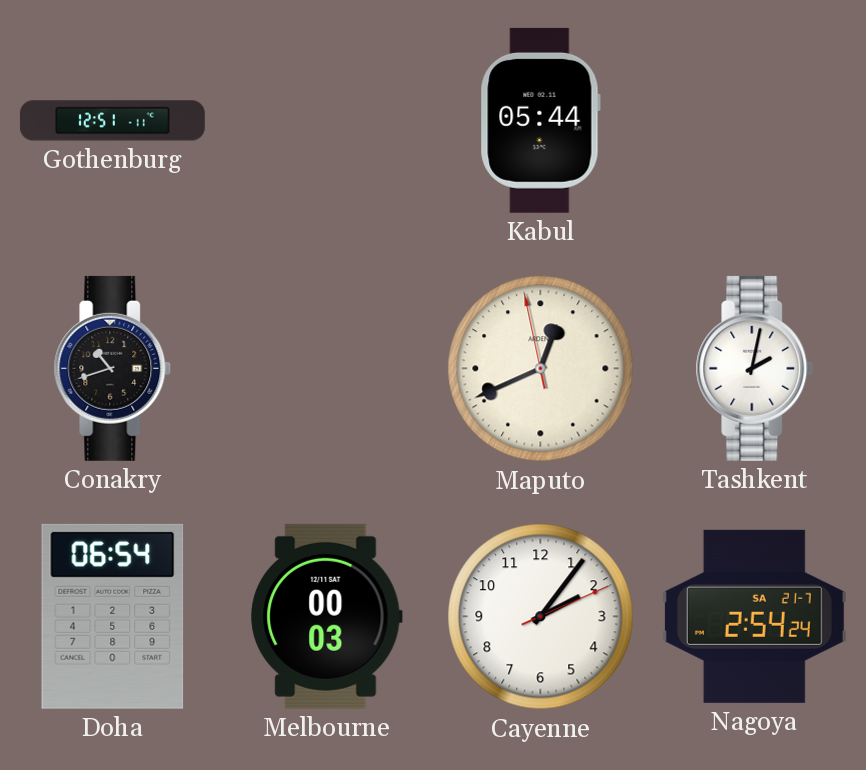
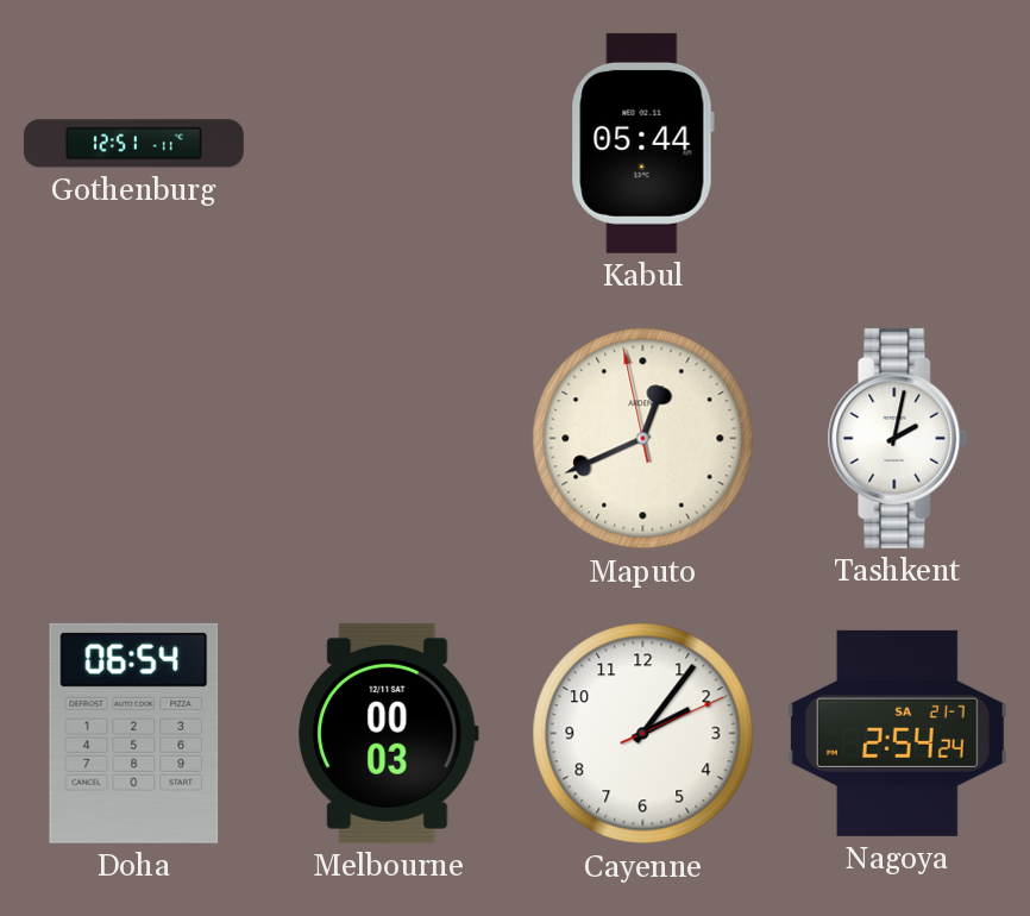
Conakry: 10:42 -> none (113, 368)
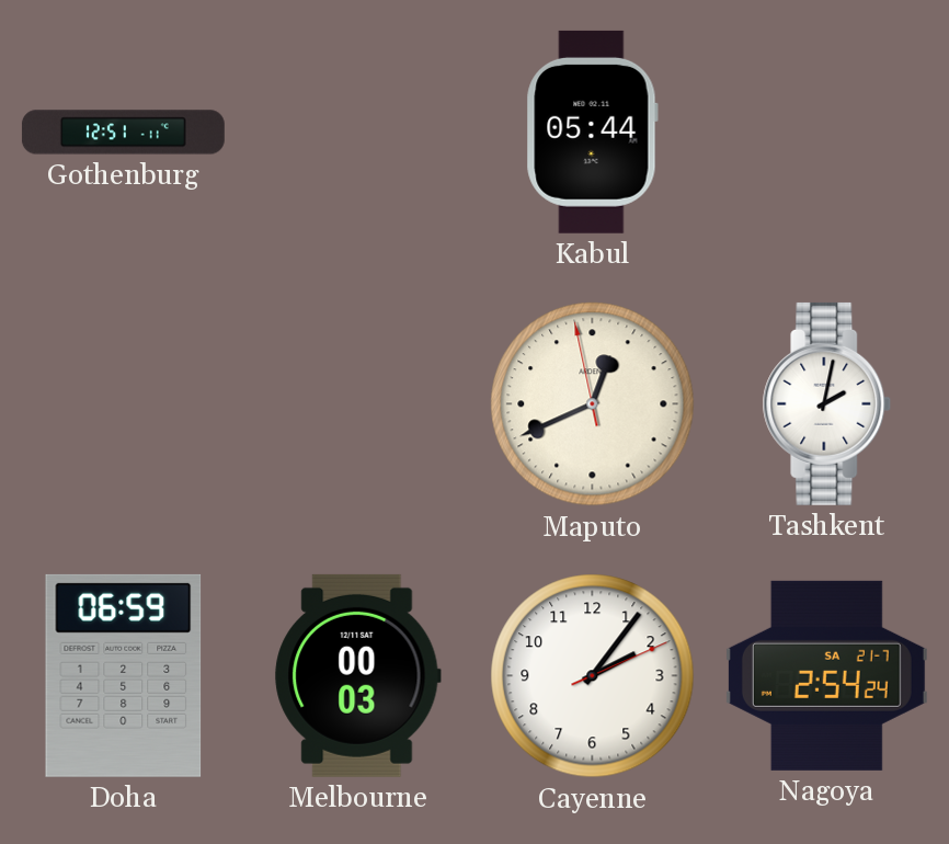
Doha: 06:54 -> 06:59 (124, 675)
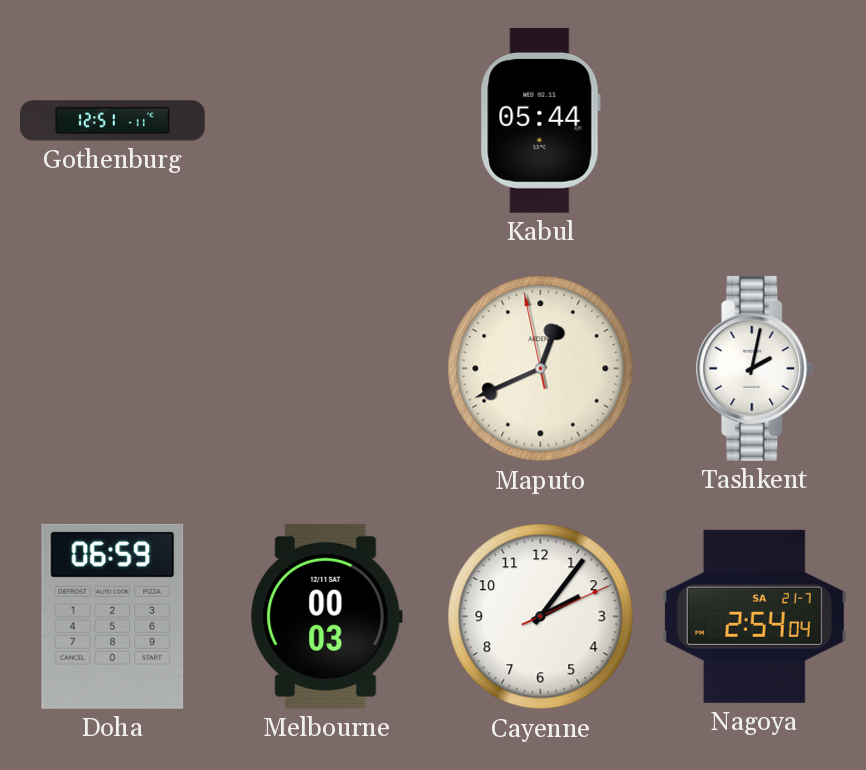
Nagoya: 2:54:24 -> 2:54:04 (754, 616)
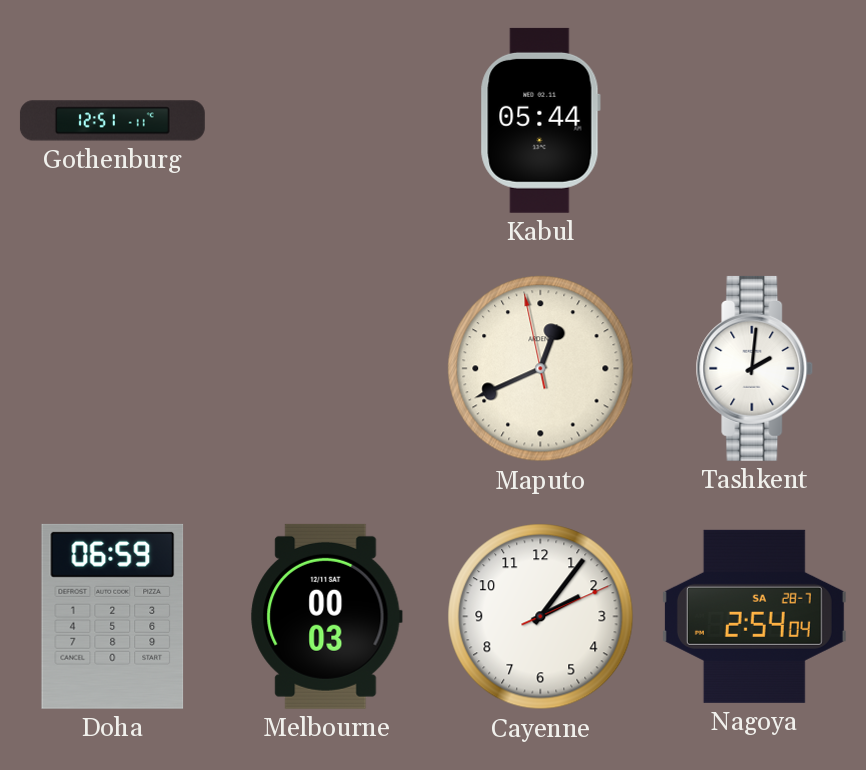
Tashkent: 2:02 -> 2:01 (755, 368)
Nagoya date: SA 21-7 -> SA 28-7 (754, 616)
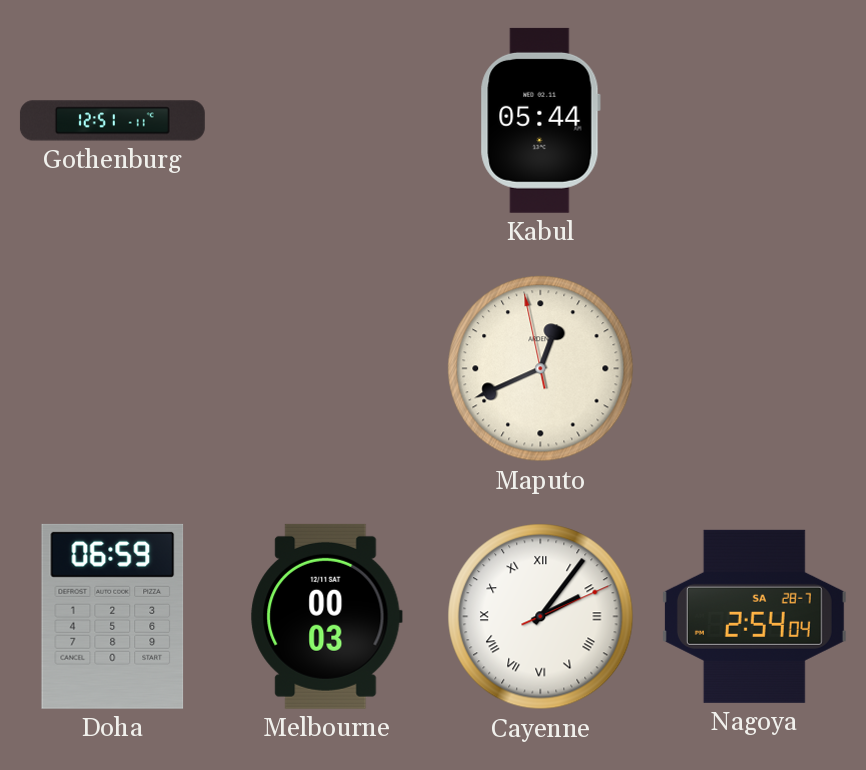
Tashkent: 2:01 -> none (755, 368)
Cayenne numerals: Arabic -> Roman (541, 617)
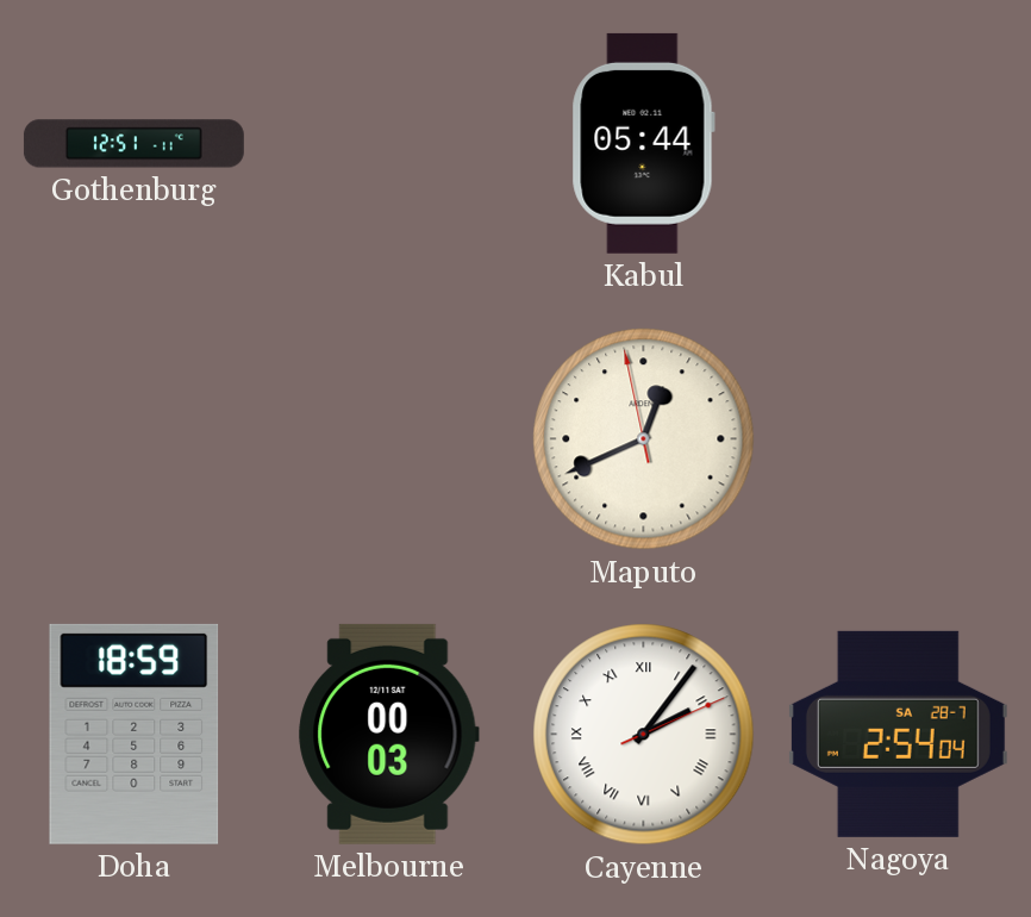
Doha: 06:59 -> 18:59 (135, 734)
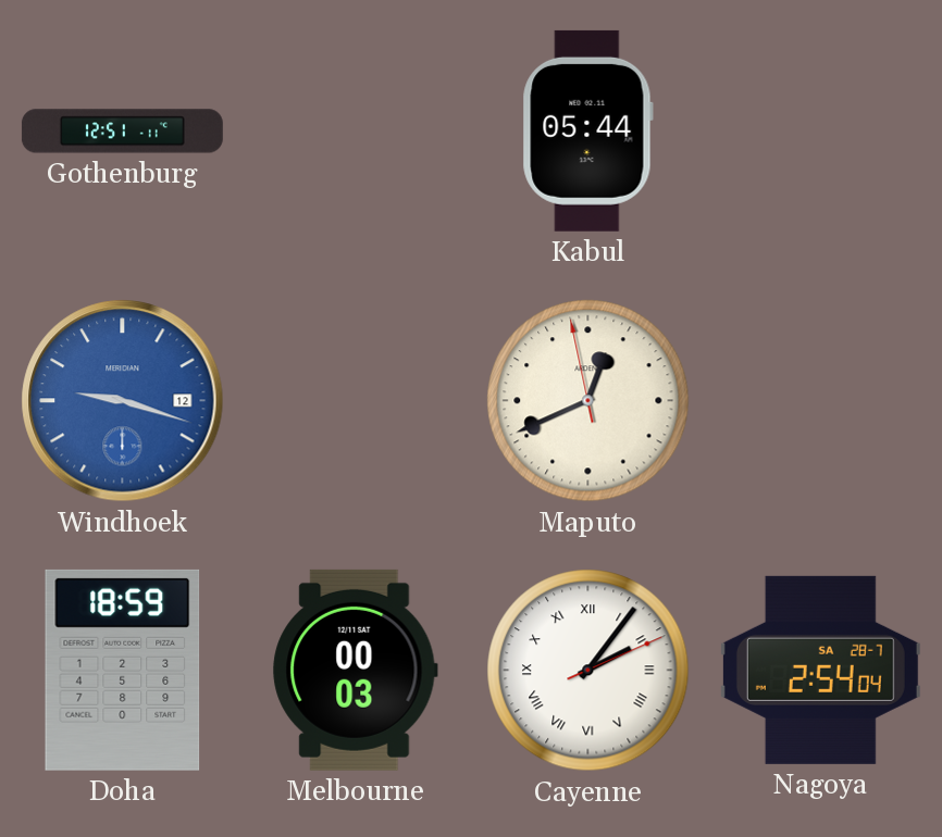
Windhoek: none -> 9:18 (123, 401)
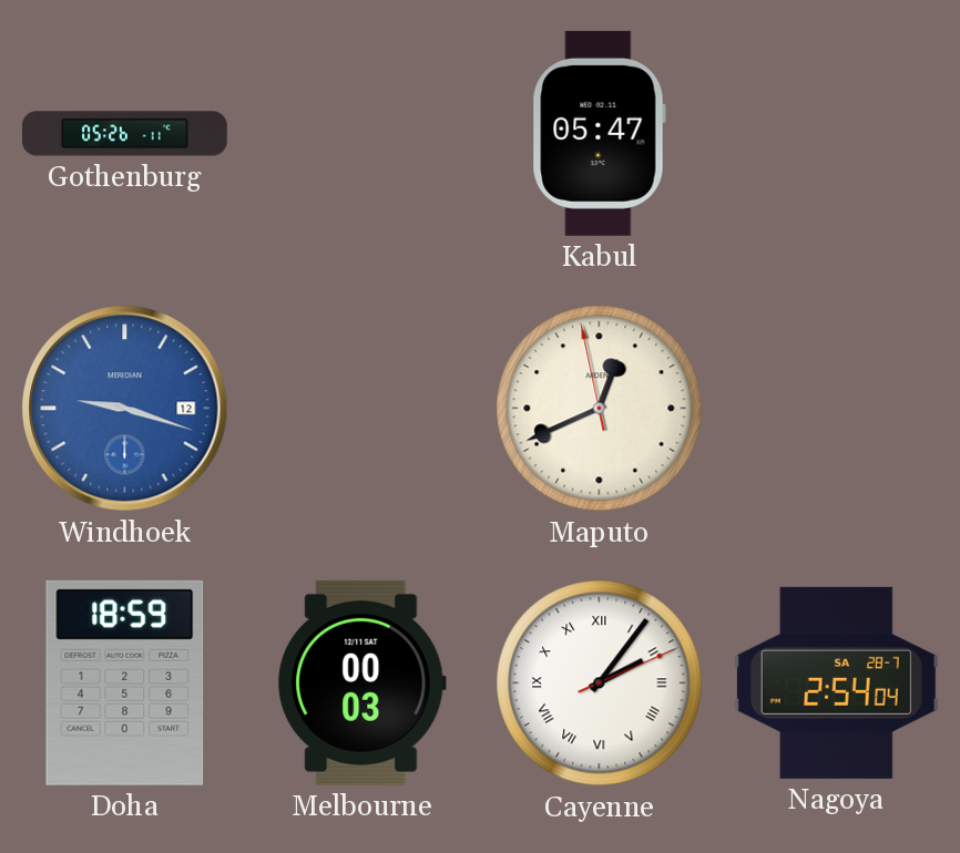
Gothenburg: 12:51 -> 05:26 (124, 134)
Kabul: 05:44 -> 05:47 (599, 133)
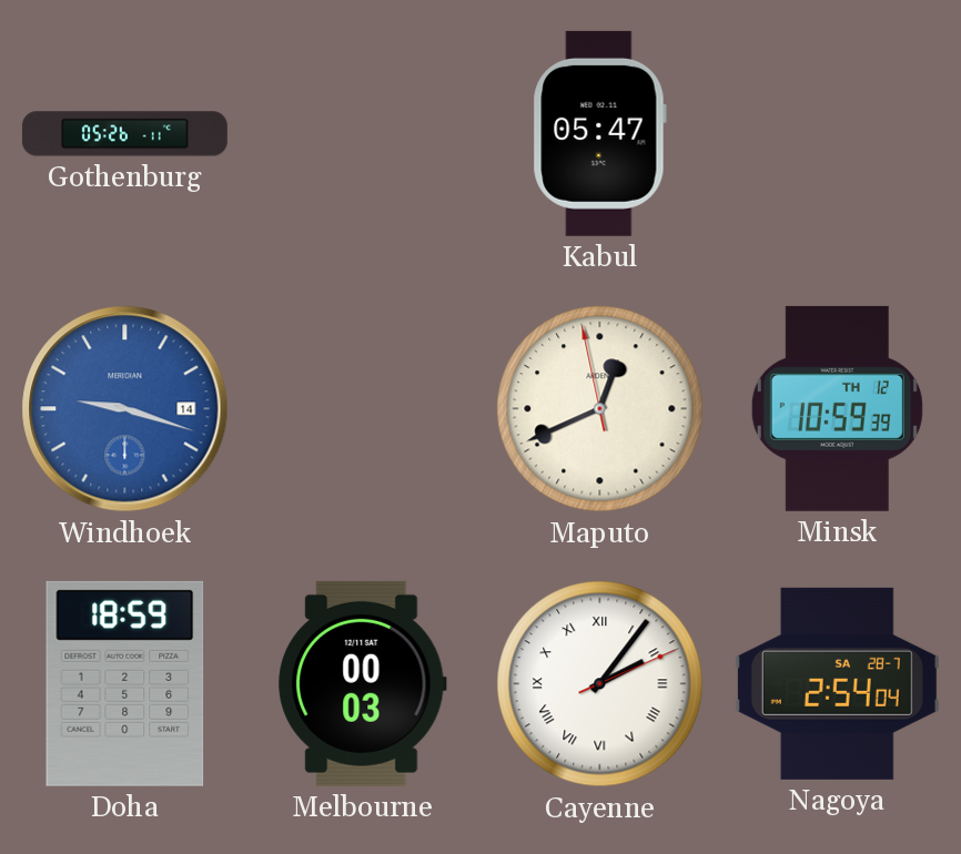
Windhoek date: 12 -> 14 (125, 409)
Minsk: none -> 10:59 (837, 408)
